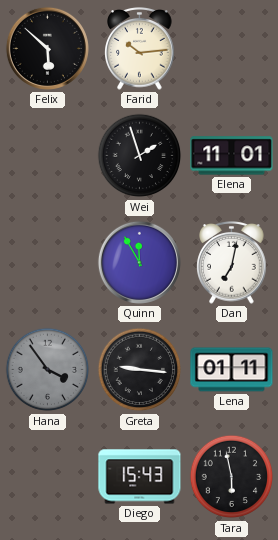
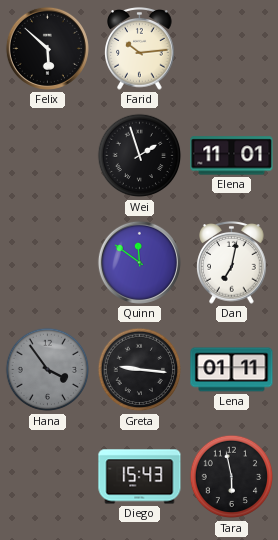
Quinn: 11:55 -> 11:51 (139, 262)
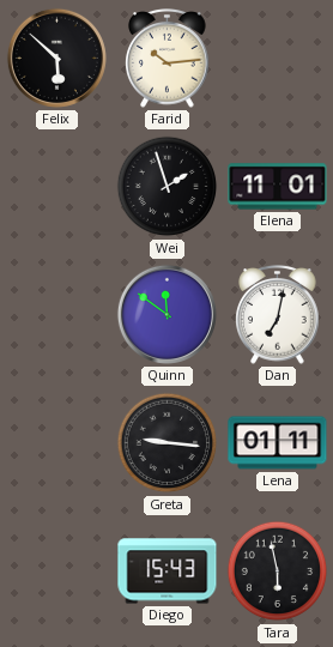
Hana: 3:54 -> none (48, 370)
